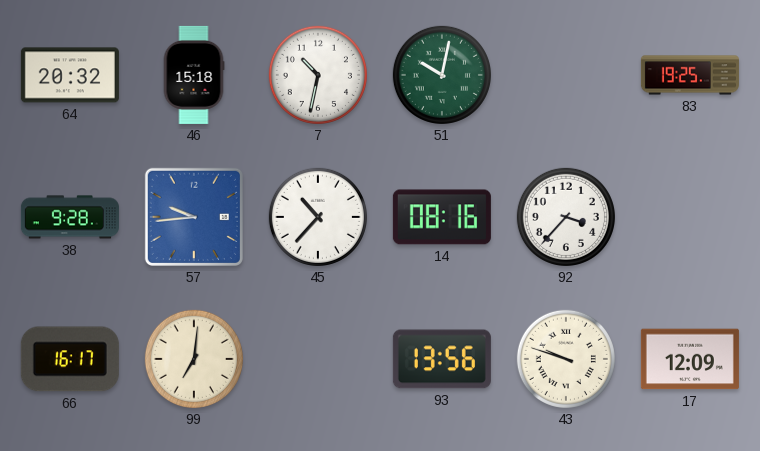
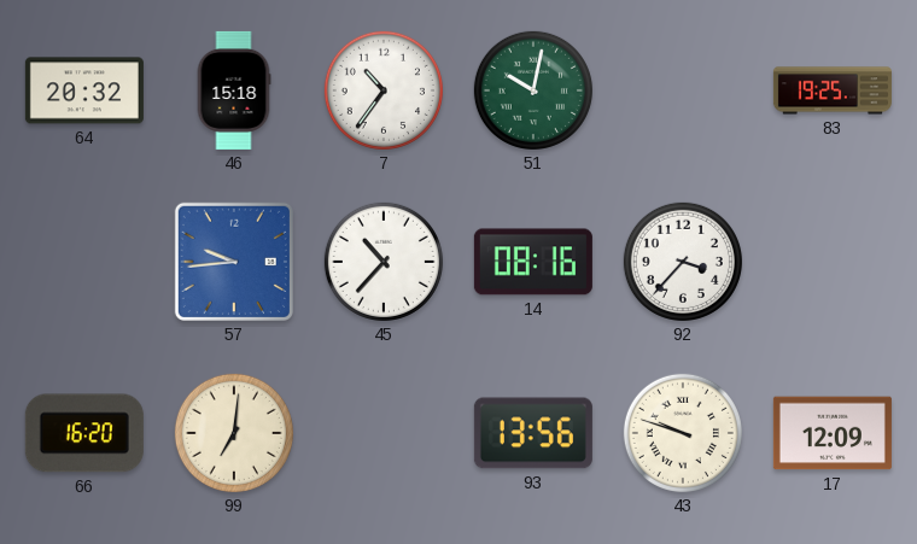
7: 10:32 -> 10:36 (384, 90)
38: 9:28 -> none (70, 217)
66: 16:17 -> 16:20 (84, 433)
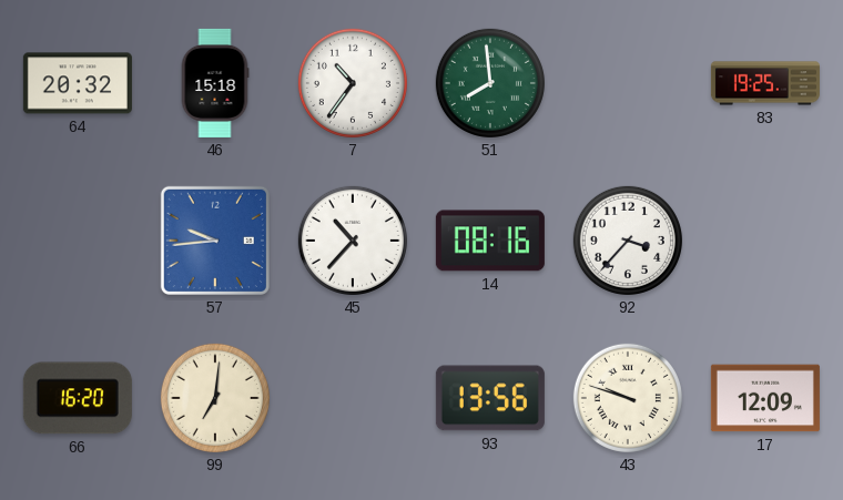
51: 10:02 -> 7:59 (490, 83)
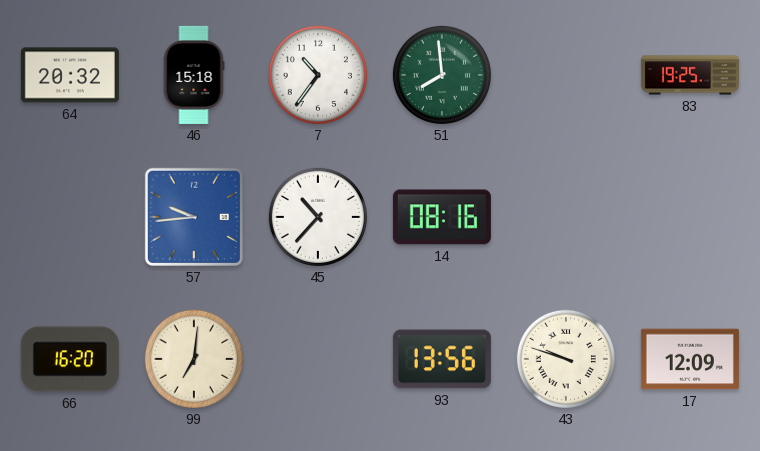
92: 3:37 -> none (628, 241)
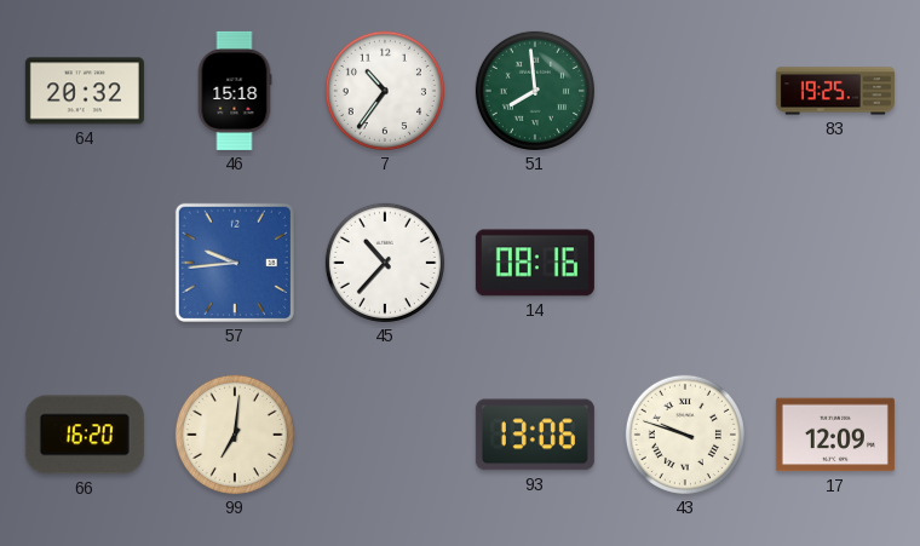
93: 13:56 -> 13:06 (535, 435)
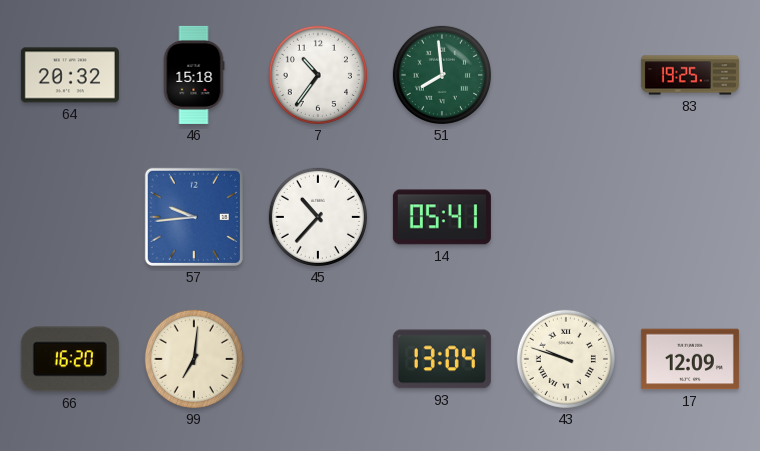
14: 08:16 -> 05:41 (442, 217)
93: 13:06 -> 13:04 (442, 359)
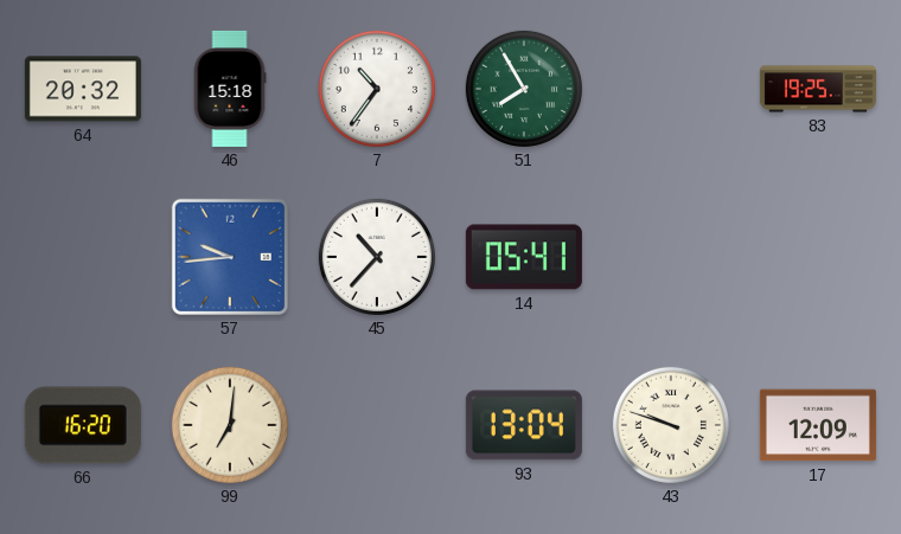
51: 7:59 -> 7:55 (524, 89)
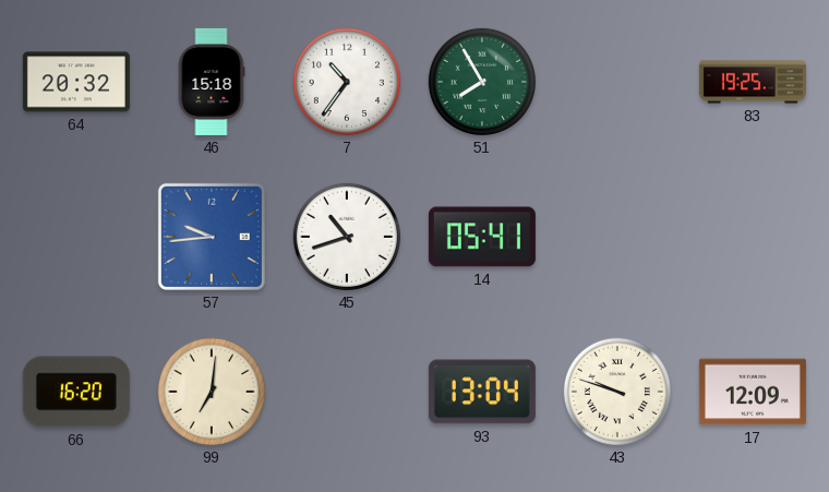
45: 10:37 -> 10:42 (347, 237)
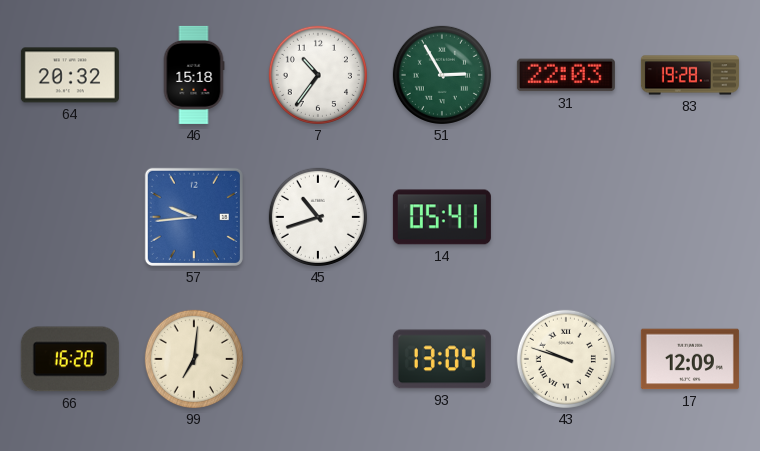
51: 7:55 -> 2:55 (442, 75)
31: none -> 22:03 (566, 75)
83: 19:25 -> 19:28 (690, 75)
